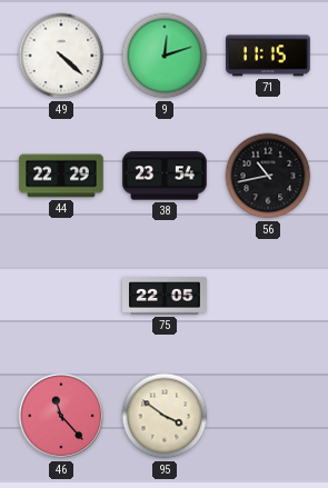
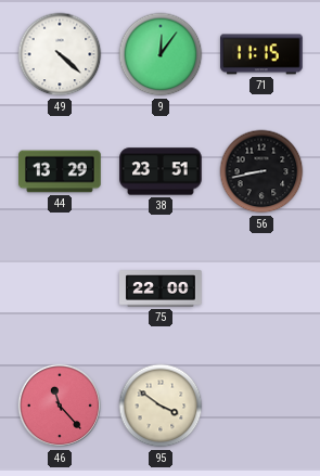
9: 12:12 -> 12:06 (161, 54)
44: 22:29 -> 13:29 (60, 171)
38: 23:54 -> 23:51 (161, 171)
56: 10:43 -> 8:43 (261, 171)
75: 22:05 -> 22:00 (161, 288)
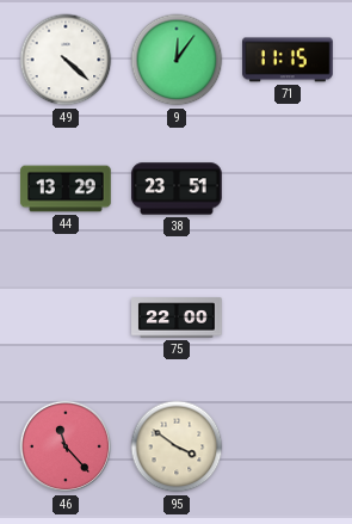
56: 8:43 -> none (261, 171)
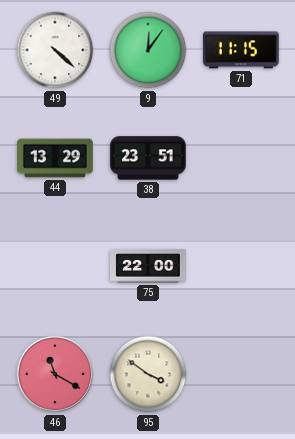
46: 11:23 -> 11:20 (55, 374)
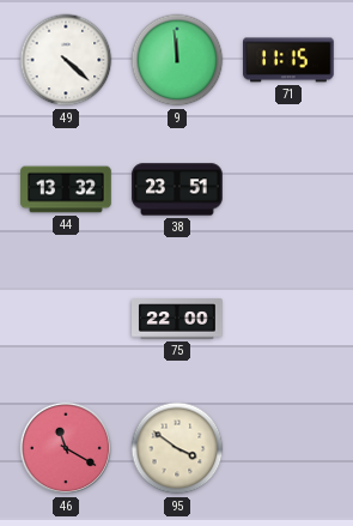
9: 12:06 -> 11:59 (177, 60)
44: 13:29 -> 13:32 (66, 189)
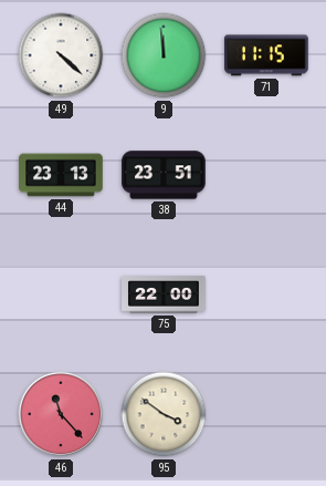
44: 13:32 -> 23:13 (61, 175)
46: 11:20 -> 11:23 (61, 414)
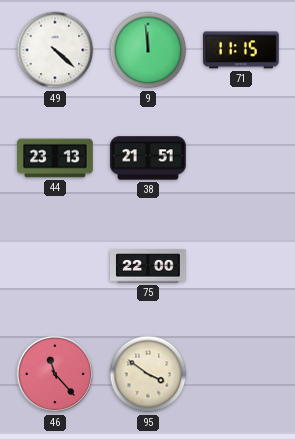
38: 23:51 -> 21:51 (148, 158)
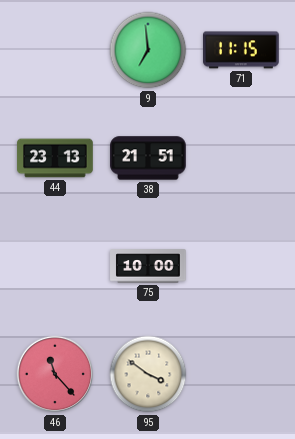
49: 4:22 -> none (55, 50)
9: 11:59 -> 6:59 (148, 50)
75: 22:00 -> 10:00 (148, 266)
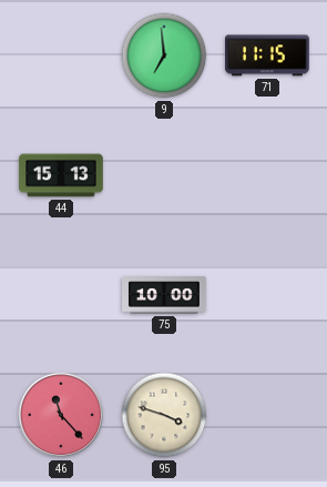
44: 23:13 -> 15:13 (61, 175)
38: 21:51 -> none (148, 158)
95: 3:51 -> 3:48 (164, 415)
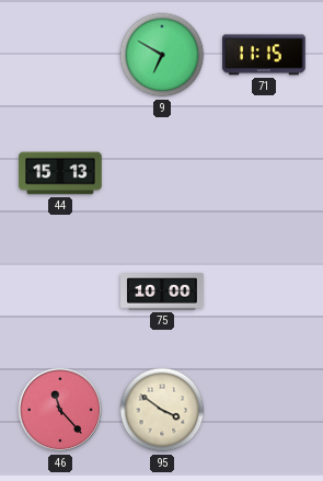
9: 6:59 -> 6:50 (162, 55)
95: 3:48 -> 3:51 (162, 410)
